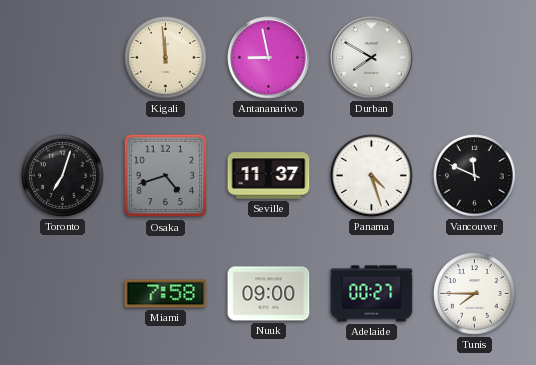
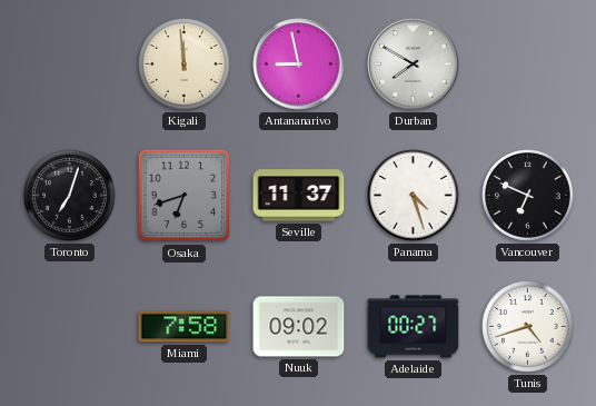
Osaka: 4:42 -> 6:42 (185, 196)
Vancouver: 11:49 -> 6:49 (528, 196)
Nuuk: 09:00 -> 09:02 (299, 327)
Tunis: 7:45 -> 4:42 (528, 327)
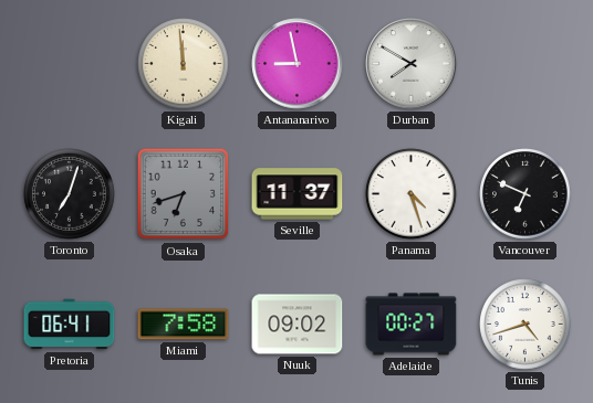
Pretoria: none -> 06:41 (70, 325)
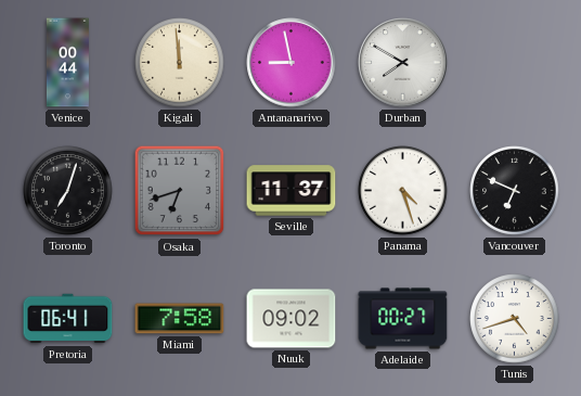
Venice: none -> 00:44 (67, 63)
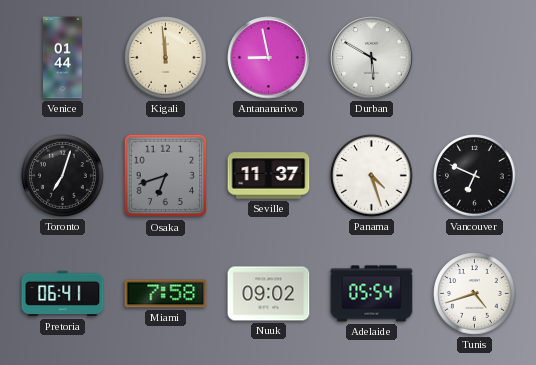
Venice: 00:44 -> 01:44 (62, 58)
Durban: 7:50 -> 5:50 (372, 58)
Adelaide: 00:27 -> 05:54 (372, 294)
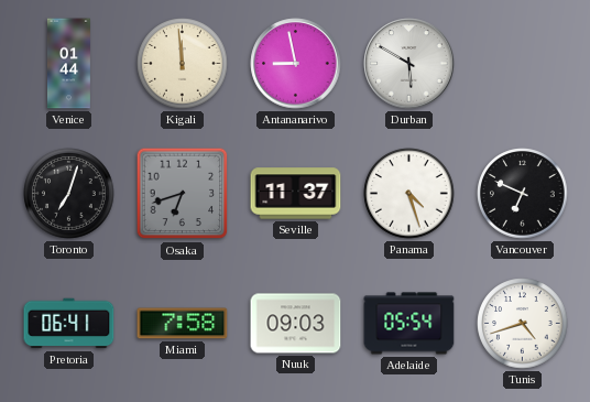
Nuuk: 09:02 -> 09:03 (296, 324)
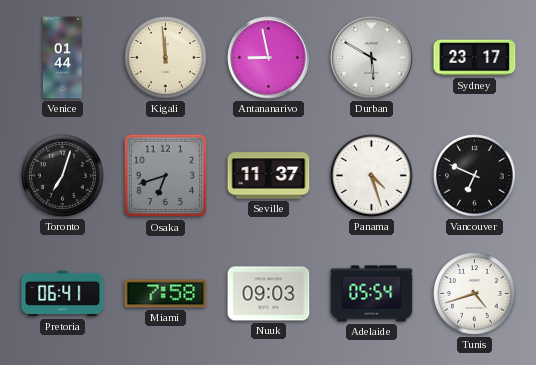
Sydney: none -> 23:17 (475, 58)
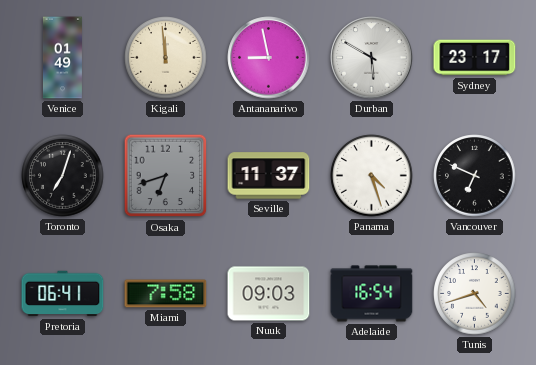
Venice: 01:44 -> 01:49 (62, 58)
Adelaide: 05:54 -> 16:54 (372, 294)
